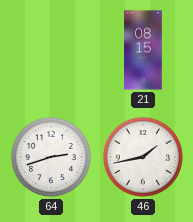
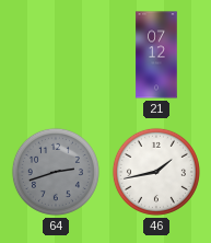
21: 08:15 -> 07:12 (156, 55)
64 dial: white -> grey (56, 172)
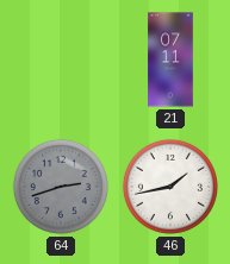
21: 07:12 -> 07:11 (170, 59)
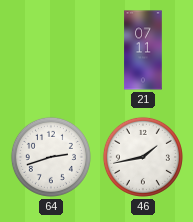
64 dial: grey -> white (51, 157)
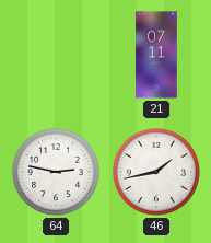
64: 2:42 -> 2:47 (56, 172)
